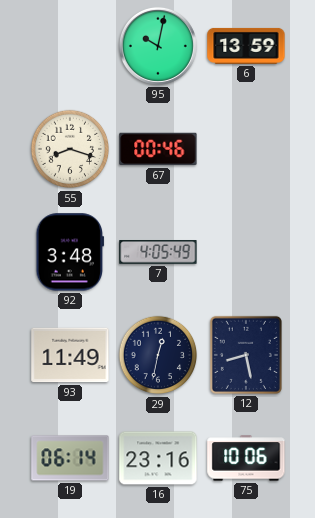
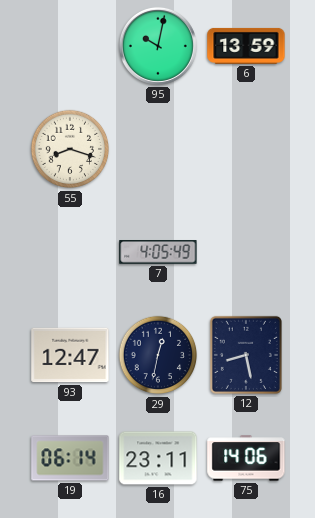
67: 00:46 -> none (158, 149)
92: 3:48 -> none (70, 252)
93: 11:49 -> 12:47 (70, 355)
16: 23:16 -> 23:11 (158, 458)
75: 10:06 -> 14:06 (246, 458)
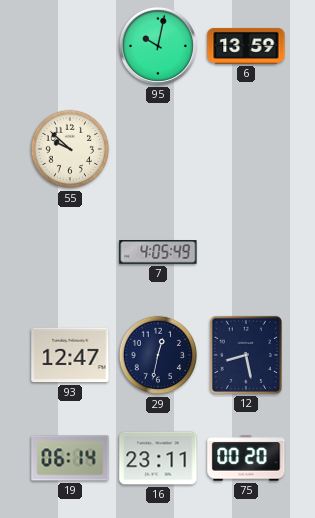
55: 8:18 -> 9:52 (70, 149)
75: 14:06 -> 00:20 (246, 458)
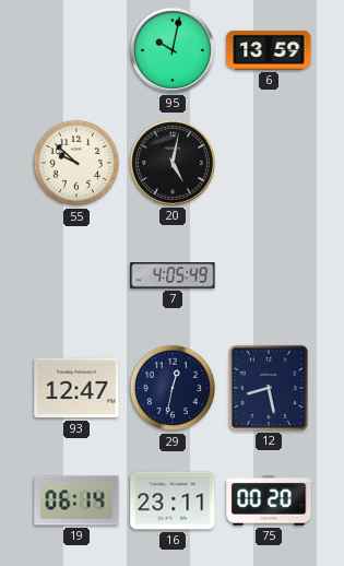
20: none -> 5:02 (173, 163)
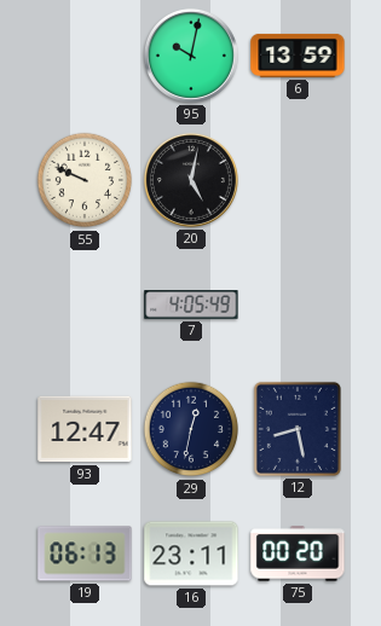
55: 9:52 -> 9:49 (85, 180)
19: 06:14 -> 06:13 (85, 553)
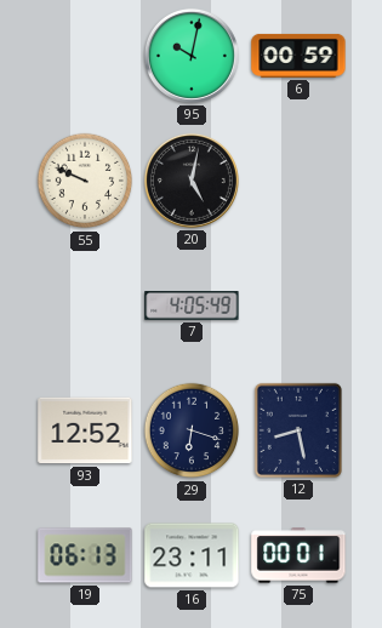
6: 13:59 -> 00:59 (298, 56)
93: 12:47 -> 12:52 (85, 430)
29: 12:32 -> 6:18 (192, 430)
75: 00:20 -> 00:01 (298, 555)
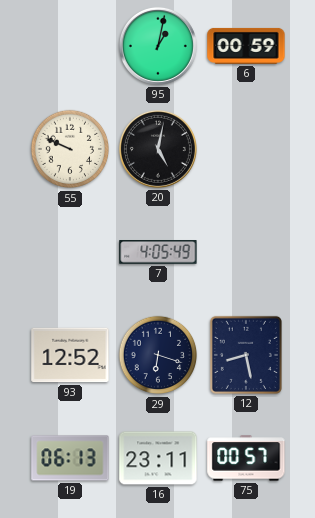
95: 10:02 -> 1:02 (158, 46)
75: 00:01 -> 00:57 (246, 458)
